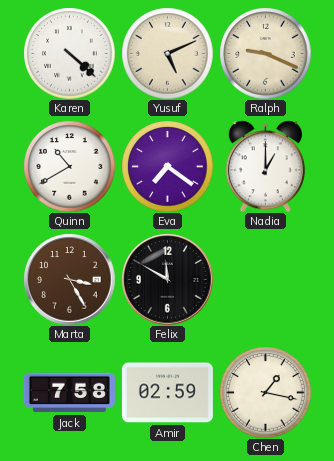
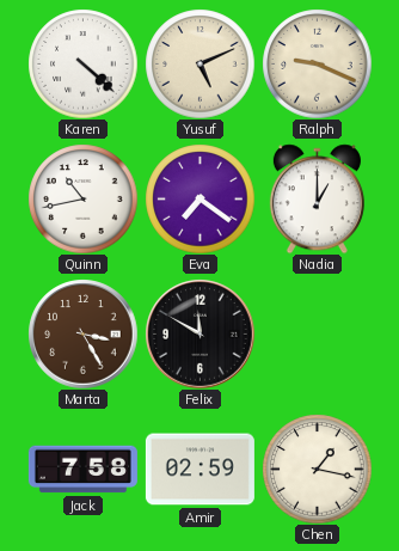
Quinn: 10:40 -> 10:43 (82, 198)
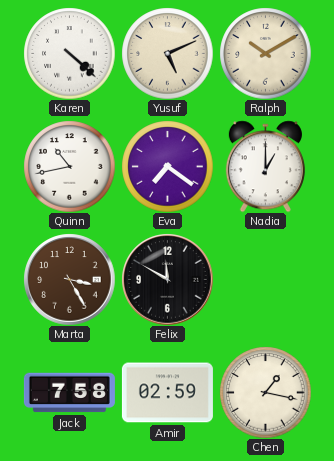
Ralph: 9:19 -> 10:10 (265, 53)
